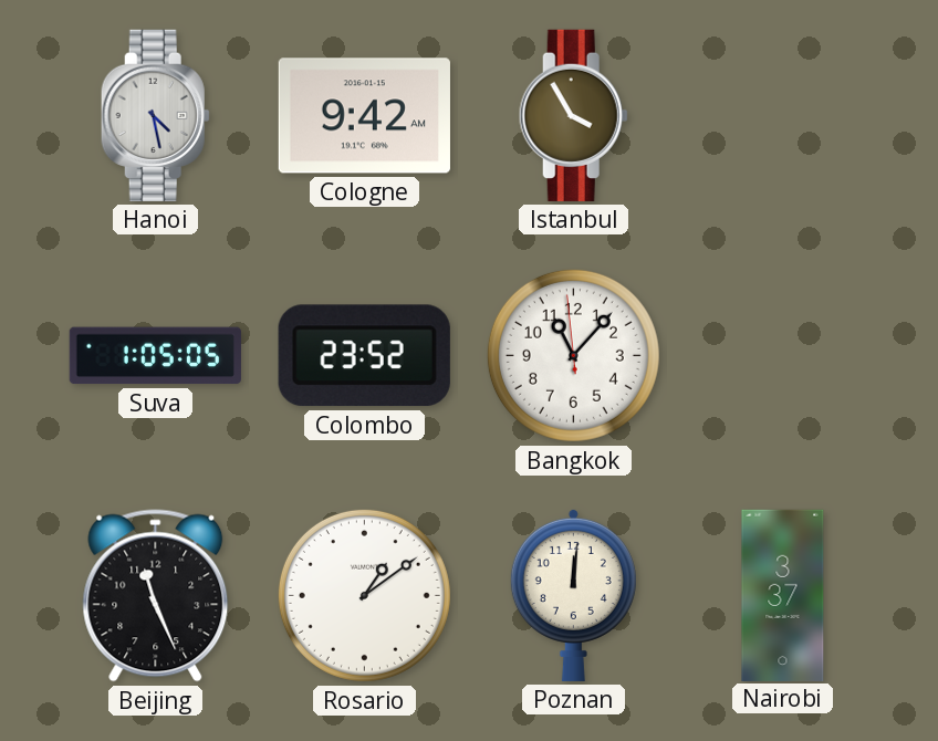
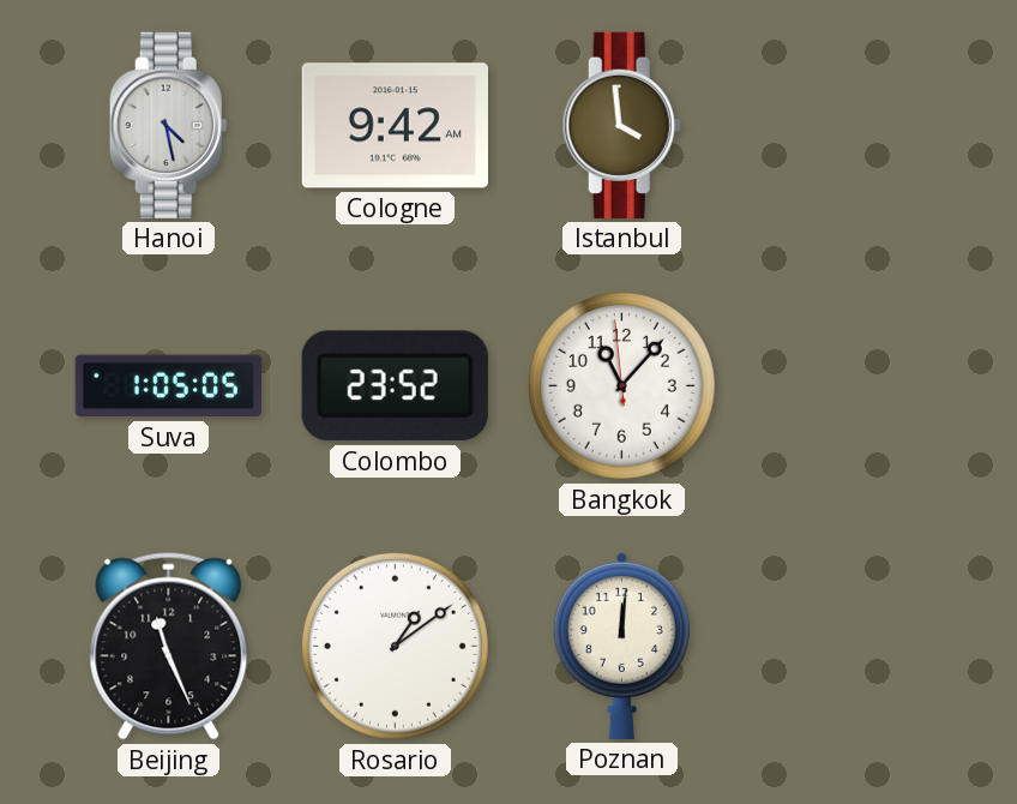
Istanbul: 3:55 -> 3:59 (621, 125)
Nairobi: 3:37 -> none (783, 595)
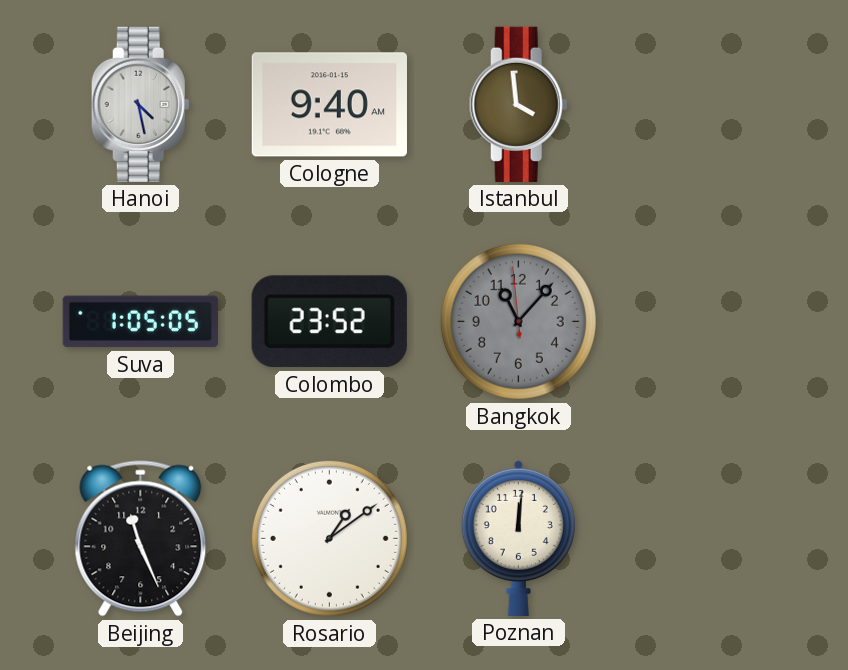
Cologne: 9:42 -> 9:40 (329, 105)
Bangkok dial: white -> grey (518, 321)
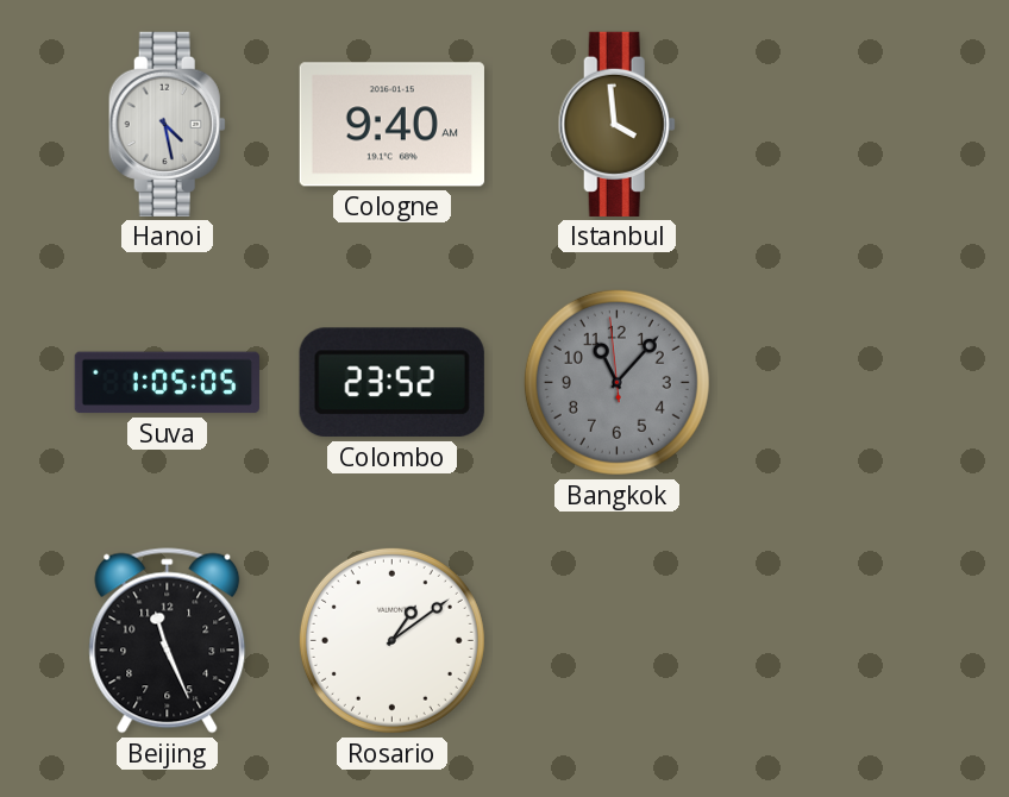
Poznan: 12:01 -> none (518, 538)
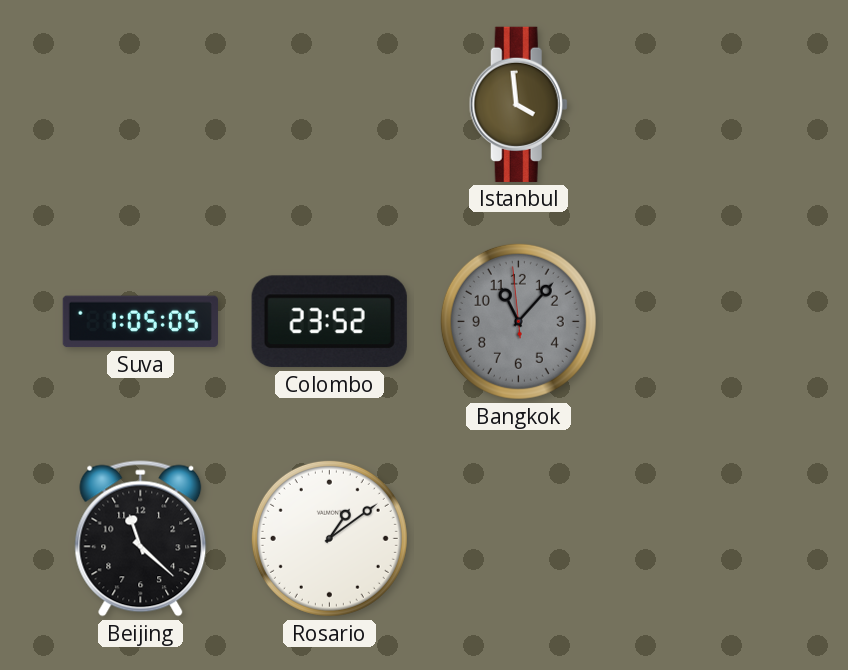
Hanoi: 4:28 -> none (167, 124)
Cologne: 9:40 -> none (391, 125)
Beijing: 11:26 -> 11:22 (141, 539)
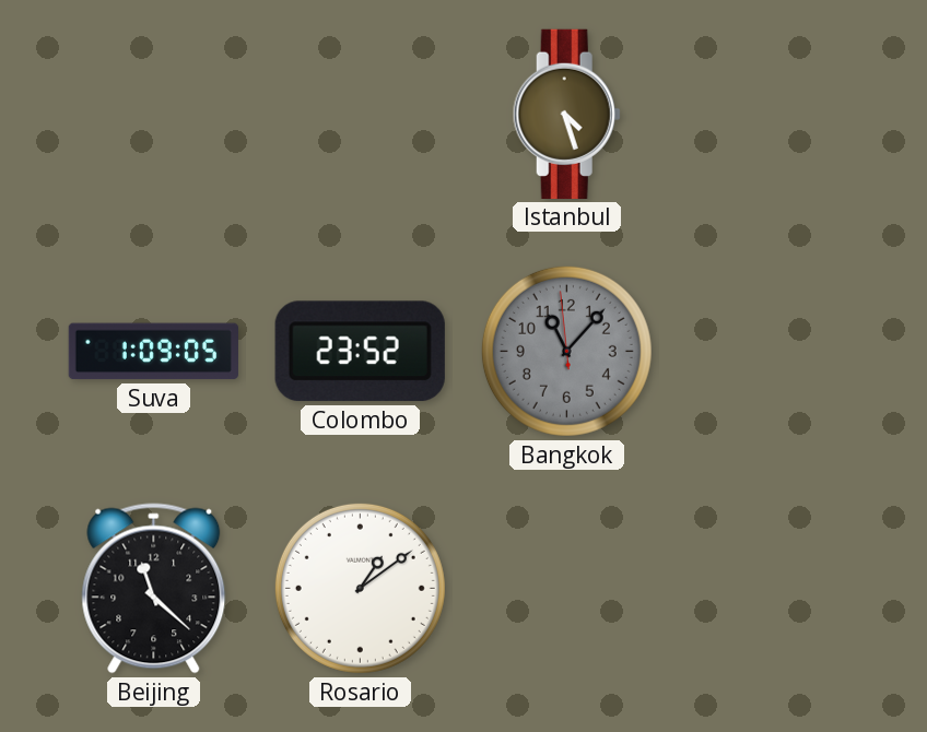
Istanbul: 3:59 -> 4:27 (566, 114)
Suva: 1:05 -> 1:09 (153, 352)
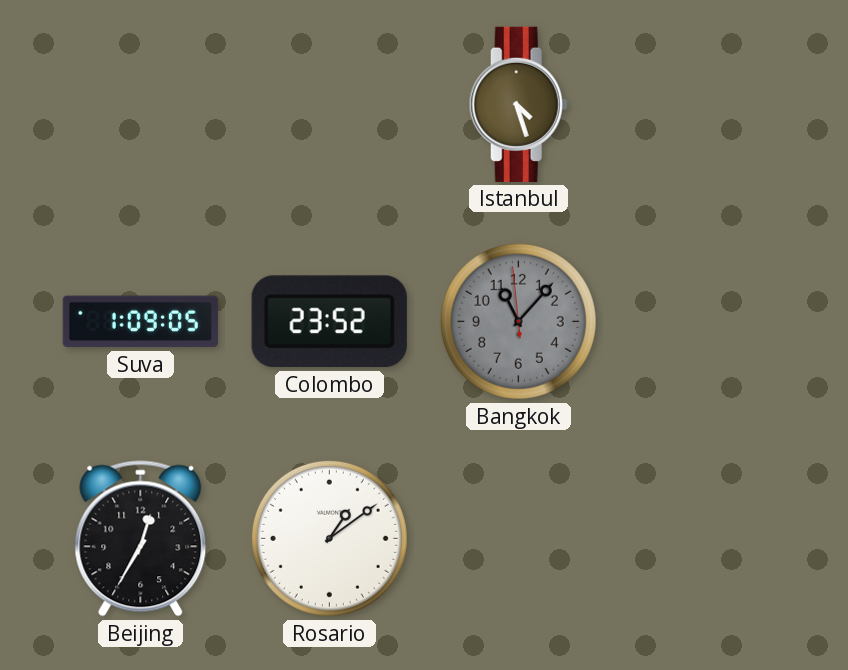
Beijing: 11:22 -> 12:35 (141, 539)
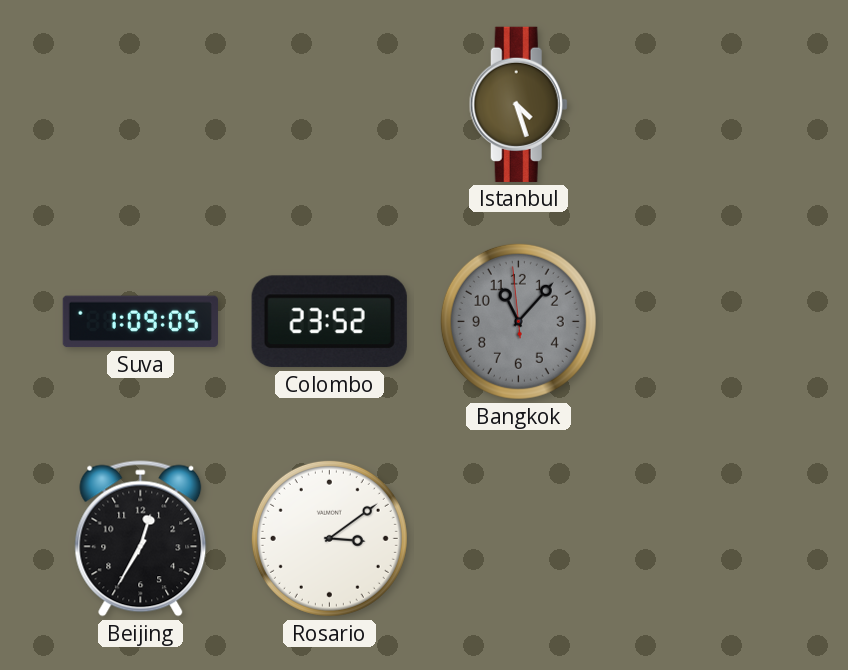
Rosario: 1:09 -> 3:09 (329, 538)
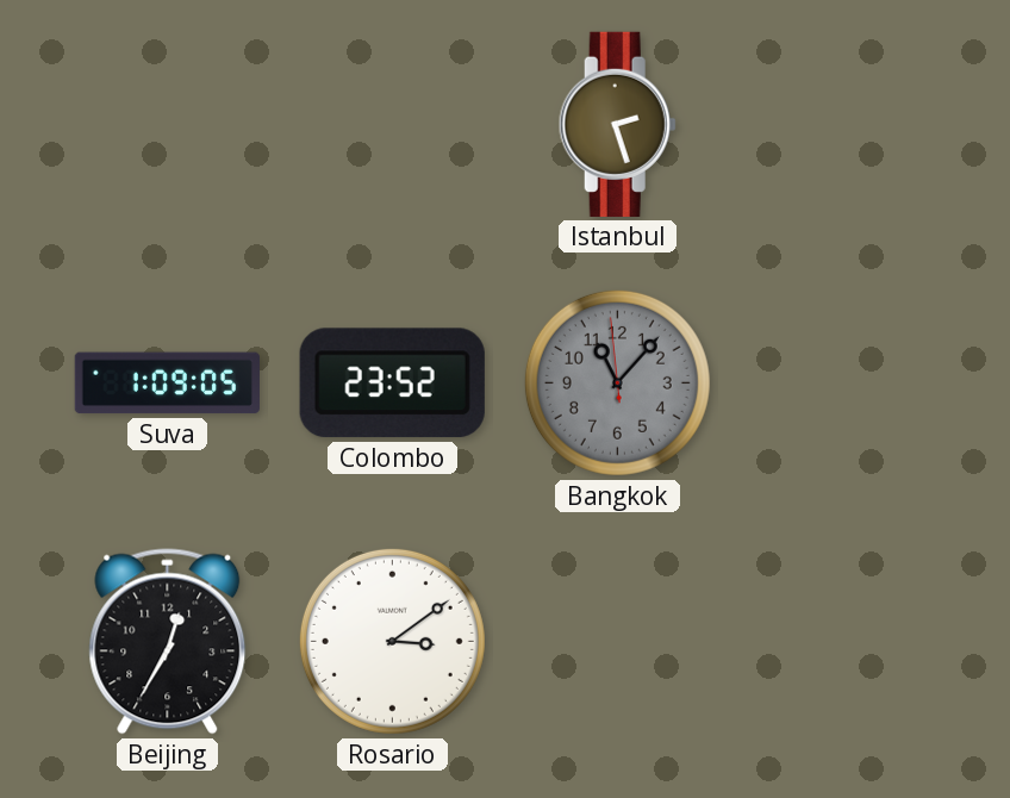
Istanbul: 4:27 -> 2:27 (617, 124)
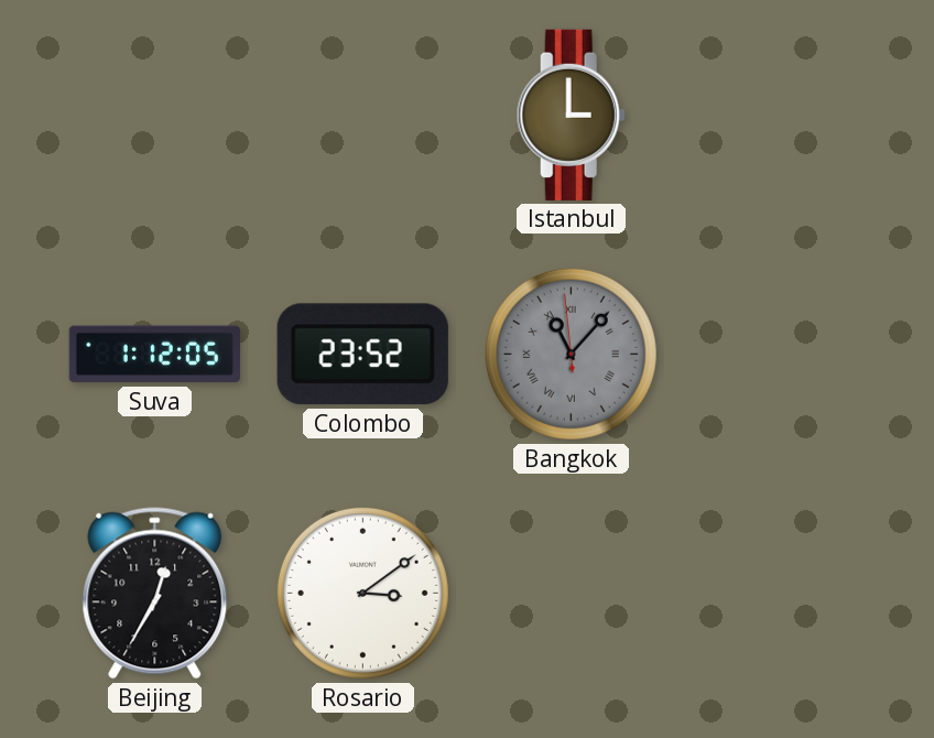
Istanbul: 2:27 -> 3:00 (571, 115)
Suva: 1:09 -> 1:12 (154, 355)
Bangkok numerals: Arabic -> Roman (571, 354)
